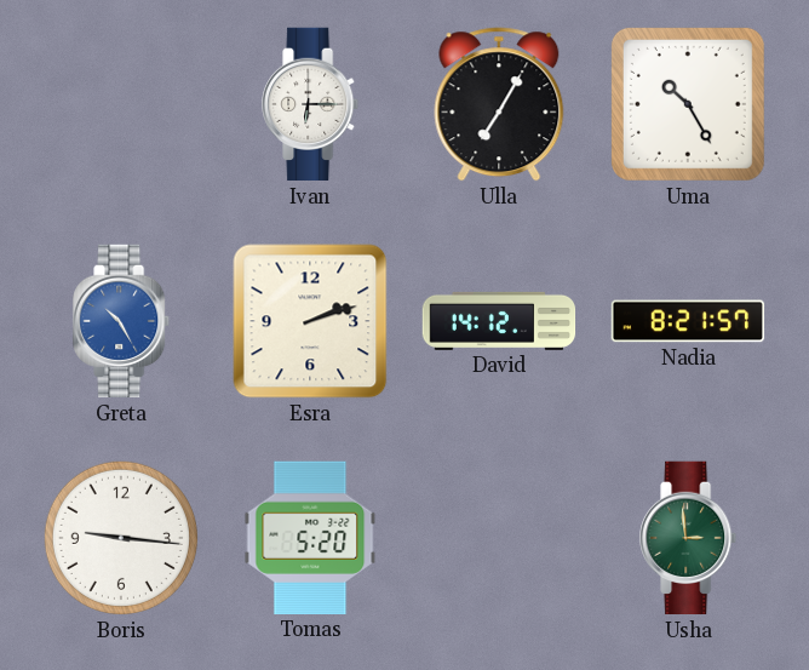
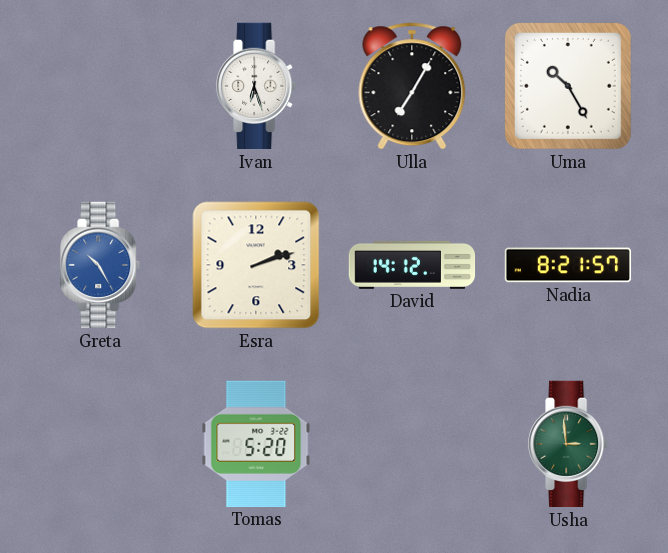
Ivan: 6:15 -> 6:27 (257, 86)
Boris: 9:16 -> none (121, 538)
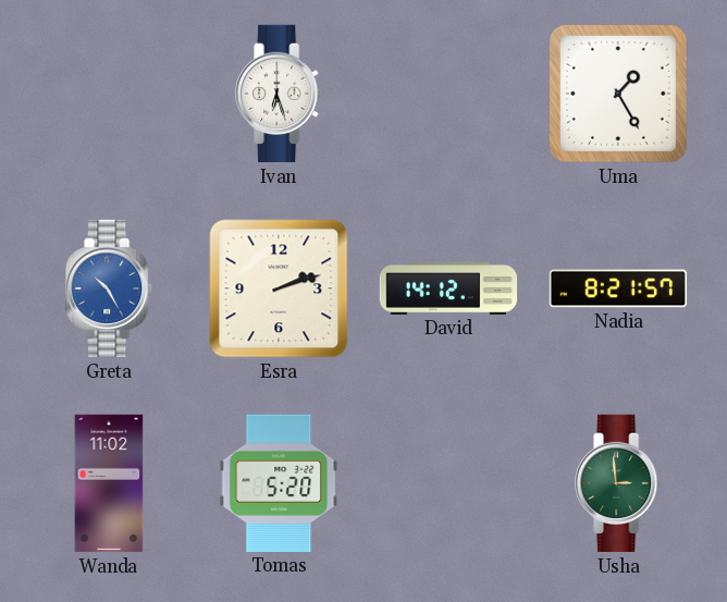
Ulla: 7:05 -> none (412, 86)
Uma: 10:25 -> 1:25 (618, 94)
Wanda: none -> 11:02 (109, 483)
